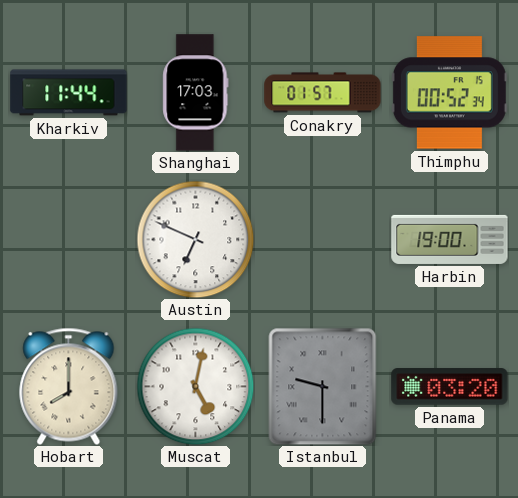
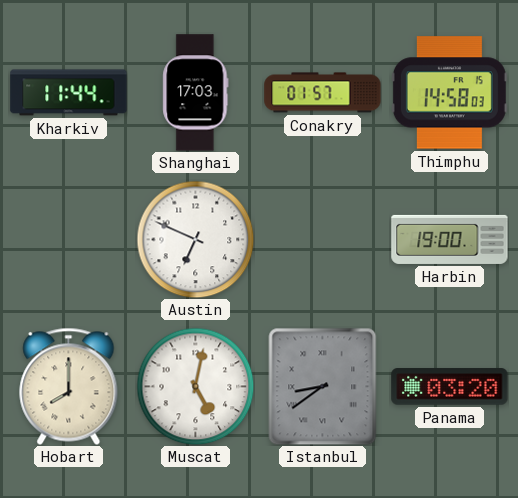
Thimphu: 00:52 -> 14:58 (449, 93)
Istanbul: 9:30 -> 8:39 (323, 386)
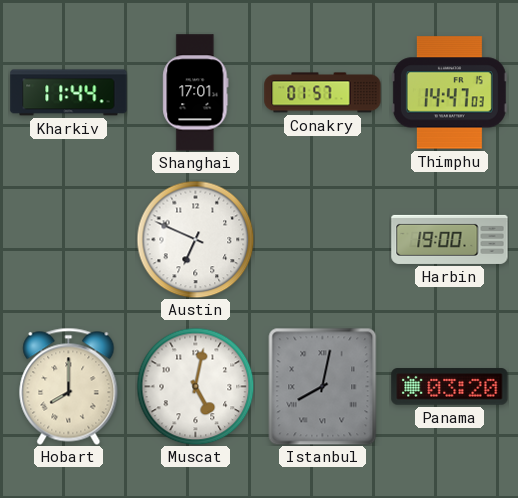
Shanghai: 17:03 -> 17:01 (196, 93)
Thimphu: 14:58 -> 14:47 (449, 93)
Istanbul: 8:39 -> 8:02 (323, 386)
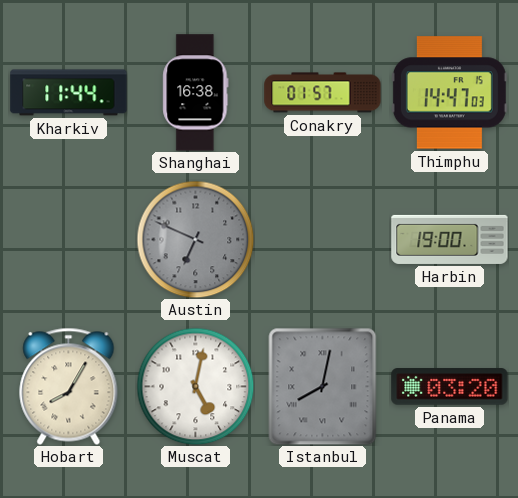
Shanghai: 17:01 -> 16:38 (196, 93)
Austin dial: white -> grey (195, 239)
Hobart: 8:00 -> 8:05 (69, 386)
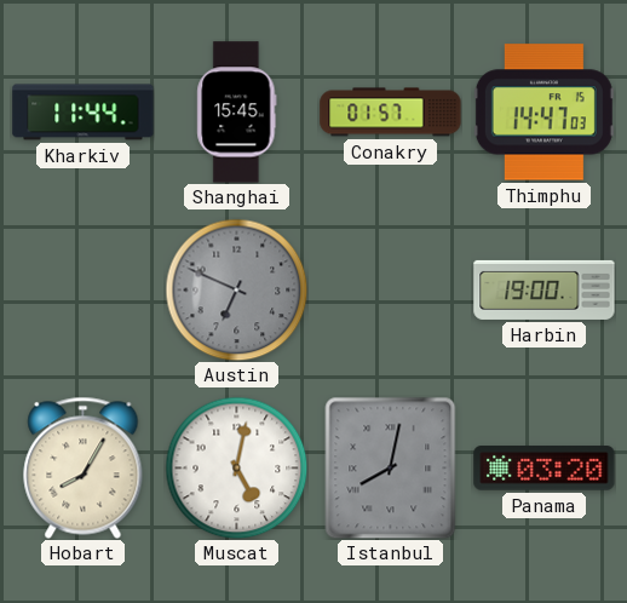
Shanghai: 16:38 -> 15:45 (237, 113)
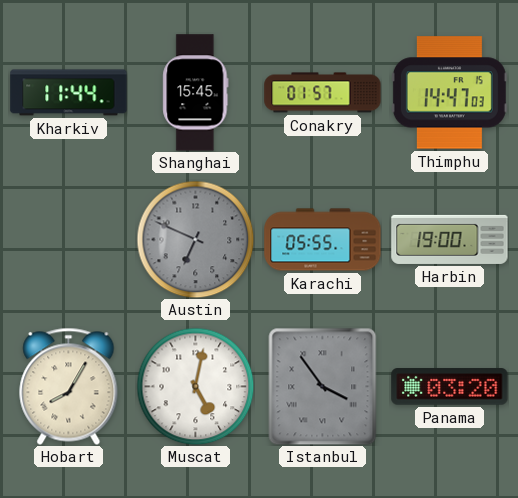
Karachi: none -> 05:55 (323, 240)
Istanbul: 8:02 -> 3:54 (323, 386)
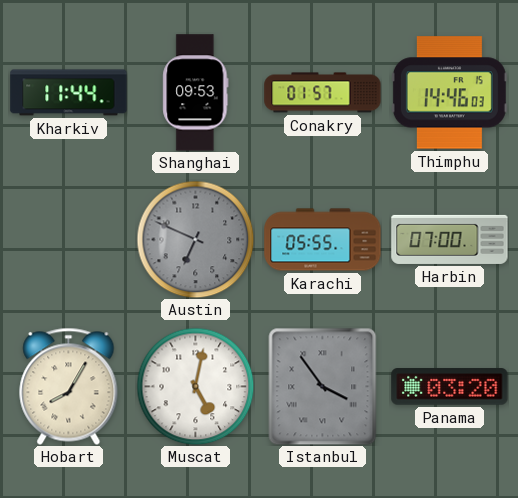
Shanghai: 15:45 -> 09:53 (196, 93)
Thimphu: 14:47 -> 14:46 (449, 93)
Harbin: 19:00 -> 07:00 (450, 239)
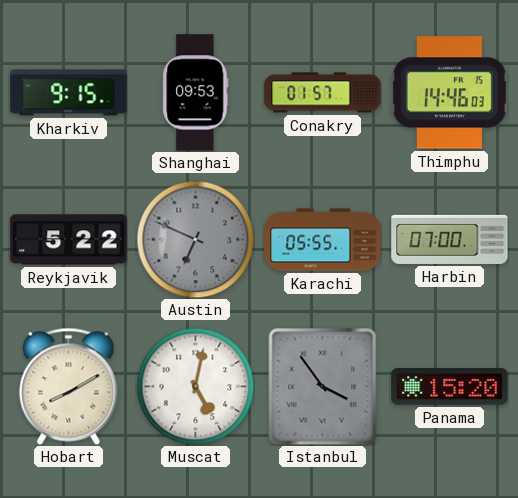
Kharkiv: 11:44 -> 9:15 (69, 93)
Reykjavik: none -> 5:22 (69, 240)
Hobart: 8:05 -> 8:10 (69, 386)
Panama: 03:20 -> 15:20 (450, 387)
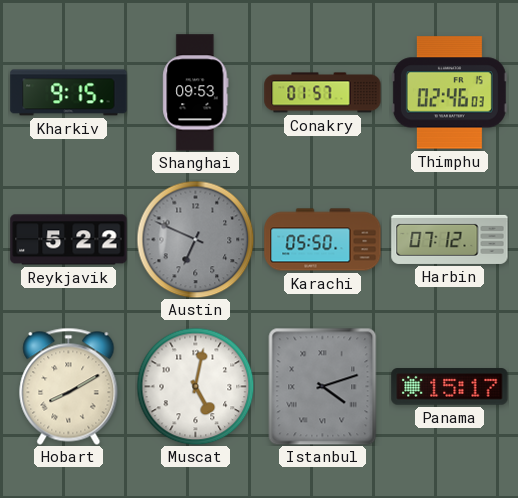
Thimphu: 14:46 -> 02:46 (449, 93)
Karachi: 05:55 -> 05:50 (323, 240)
Harbin: 07:00 -> 07:12 (450, 239)
Istanbul: 3:54 -> 4:12 (323, 386)
Panama: 15:20 -> 15:17 (450, 387)
